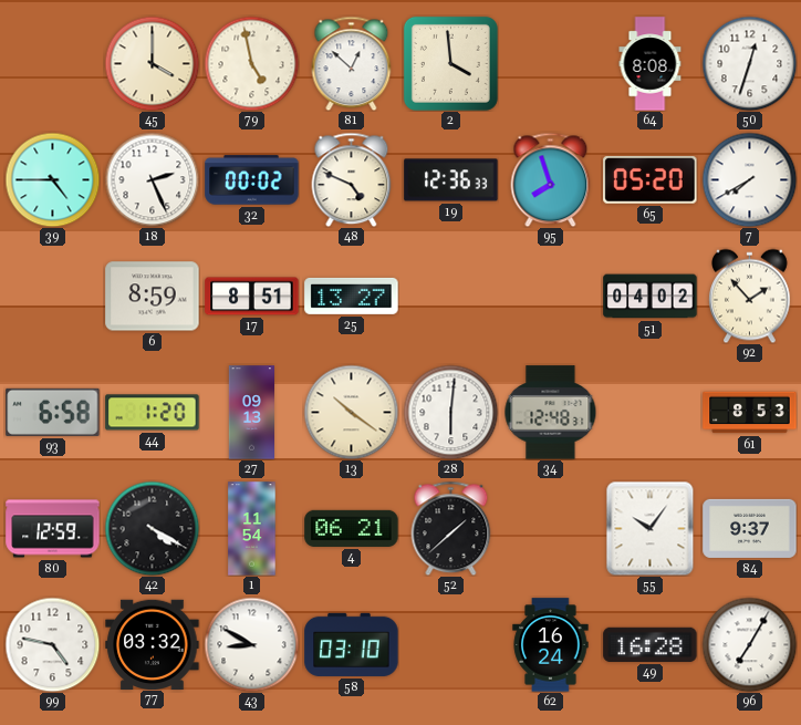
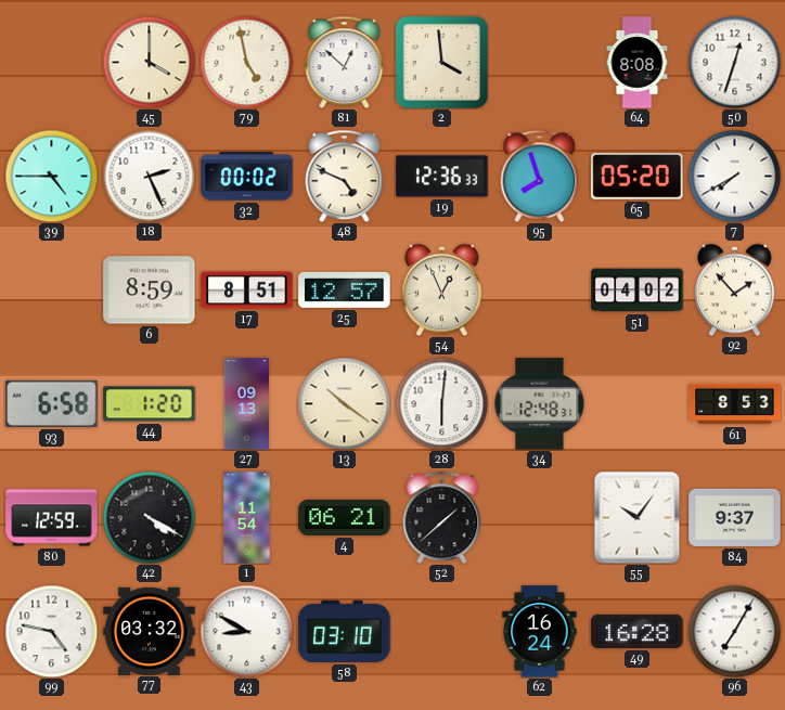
25: 13:27 -> 12:57 (345, 289)
54: none -> 12:56 (442, 289)
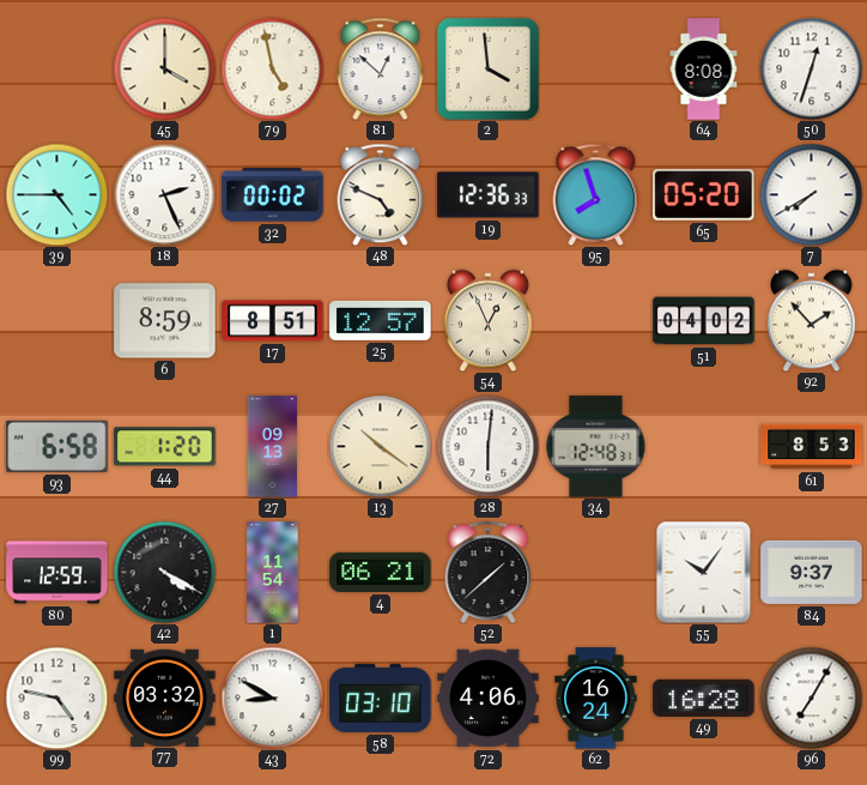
72: none -> 4:06 (489, 699)
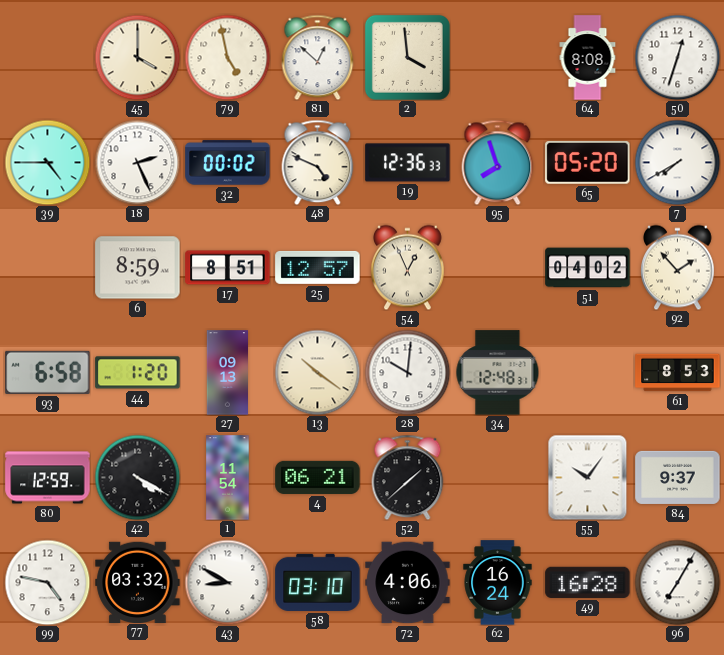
28: 6:01 -> 10:01 (407, 372)
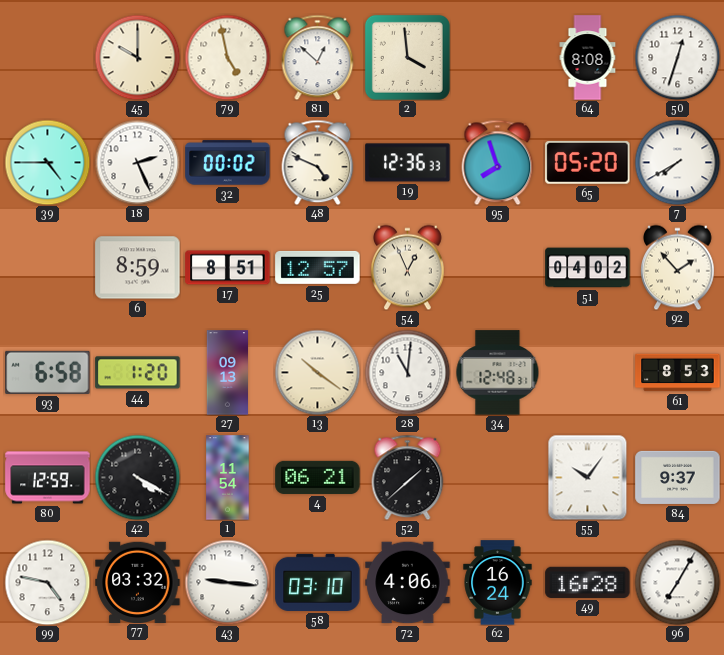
45: 4:00 -> 10:00 (137, 57)
28: 10:01 -> 11:01 (407, 372)
43: 8:50 -> 9:16 (227, 582)
